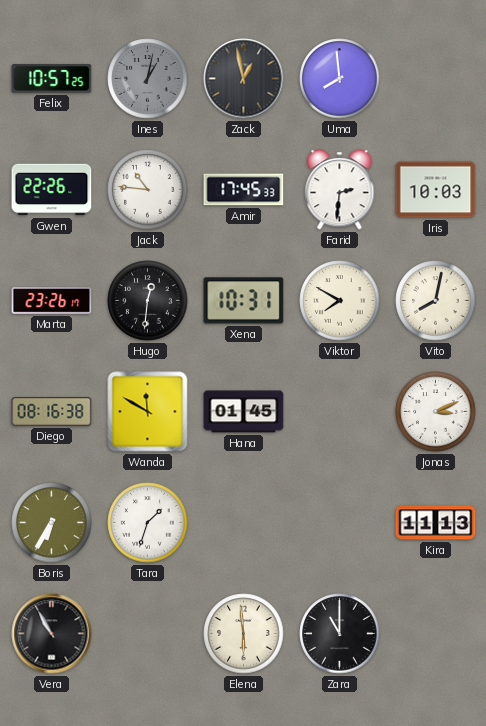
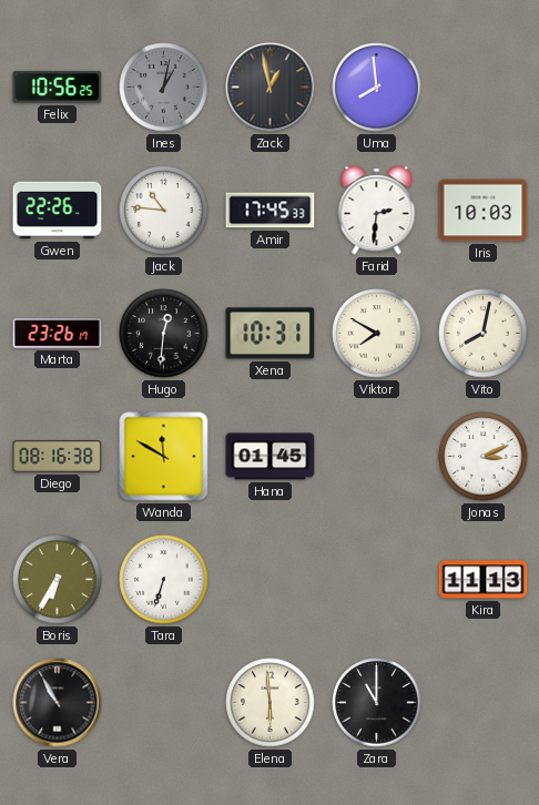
Felix: 10:57 -> 10:56 (58, 88)
Tara: 1:33 -> 6:33 (164, 580)
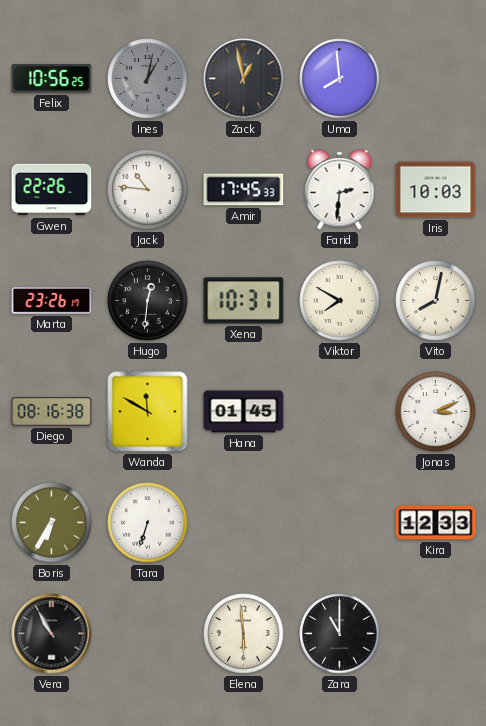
Kira: 11:13 -> 12:33 (436, 523)
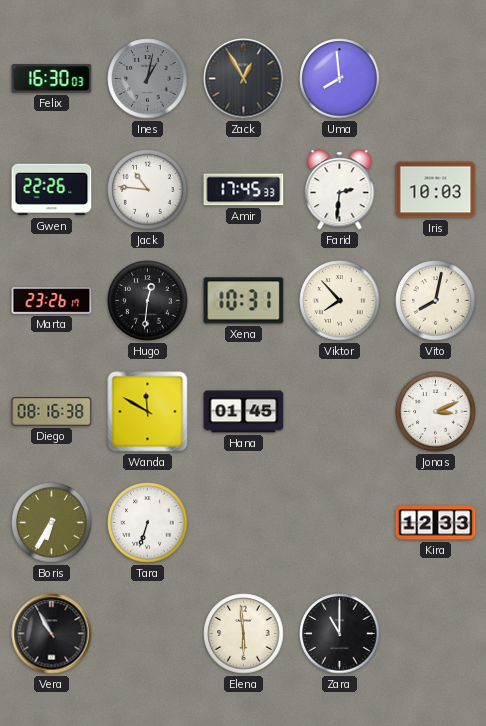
Felix: 10:56 -> 16:30 (52, 79)
Zack: 12:58 -> 12:55 (244, 79)
Viktor: 7:50 -> 7:53 (340, 301)
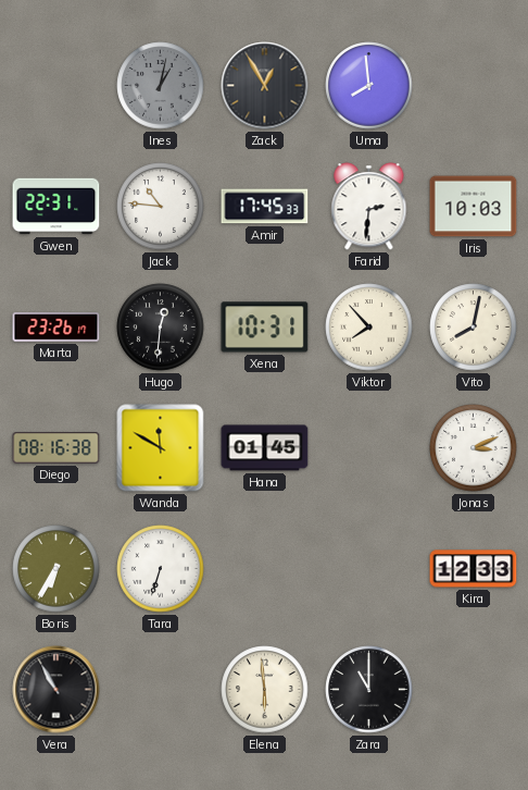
Felix: 16:30 -> none (52, 79)
Gwen: 22:26 -> 22:31 (56, 207)
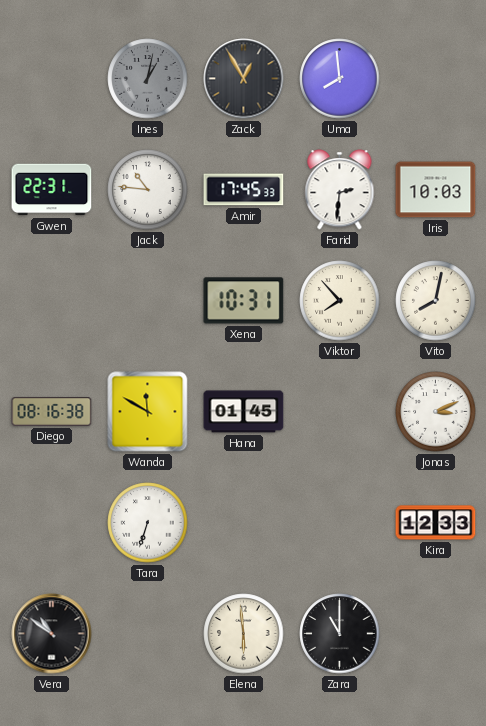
Marta: 23:26 -> none (56, 328)
Hugo: 12:31 -> none (161, 328)
Boris: 6:35 -> none (56, 569)
Vera: 10:55 -> 10:51 (52, 634)
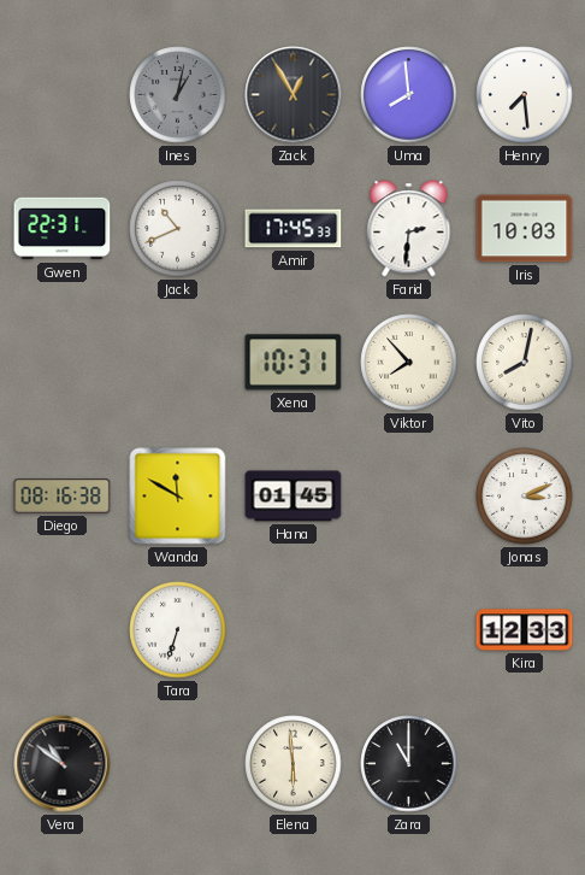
Henry: none -> 7:29 (525, 95)
Jack: 10:46 -> 10:41 (178, 229)
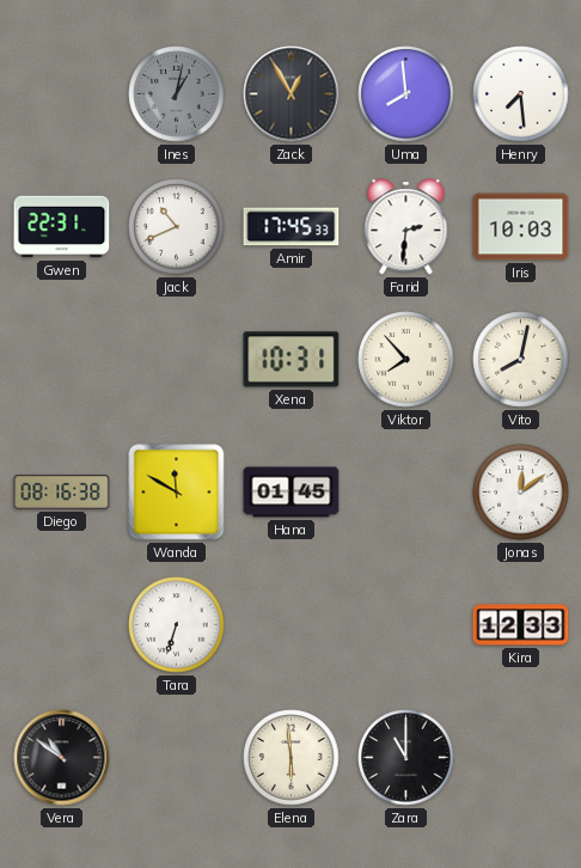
Jonas: 3:11 -> 12:09 (521, 493)
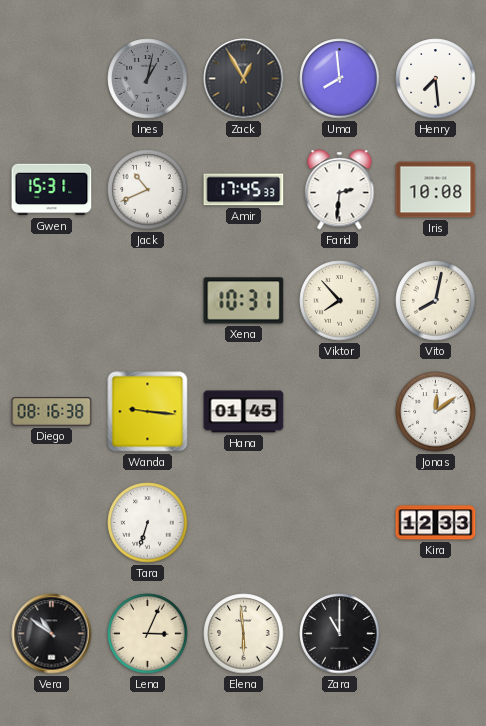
Gwen: 22:31 -> 15:31 (52, 190)
Iris: 10:03 -> 10:08 (436, 190)
Wanda: 11:50 -> 9:16 (148, 412)
Lena: none -> 3:04 (148, 634)
